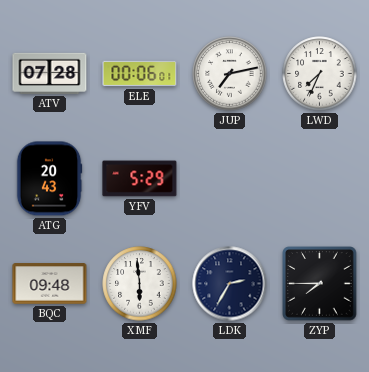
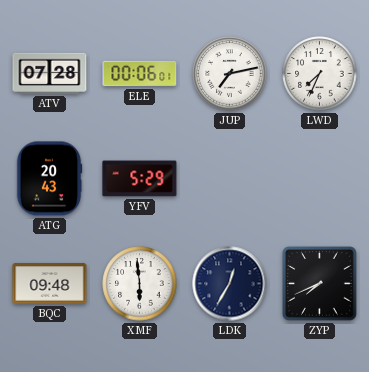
LDK: 2:35 -> 12:35 (230, 284)
ZYP: 7:45 -> 7:41 (320, 284)
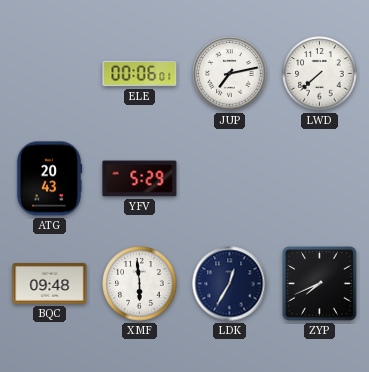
ATV: 07:28 -> none (50, 73)
LWD: 7:34 -> 7:38 (320, 74)
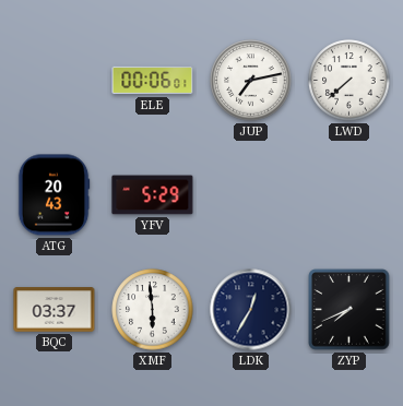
BQC: 09:48 -> 03:37 (55, 310)
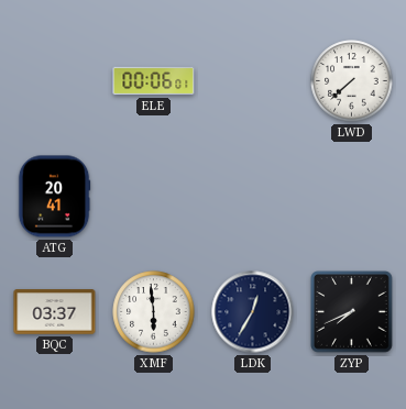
JUP: 7:13 -> none (251, 81)
ATG: 20:43 -> 20:41 (54, 197)
YFV: 5:29 -> none (153, 195)
